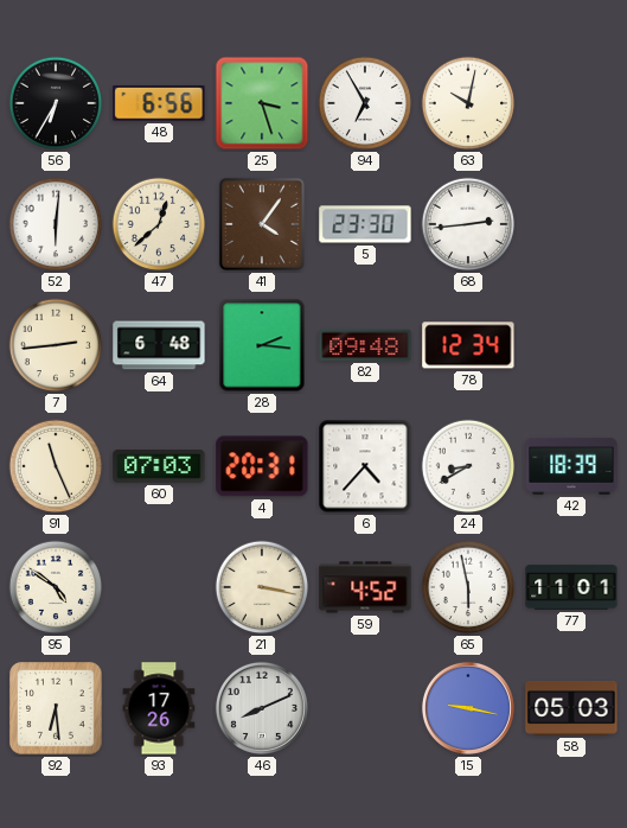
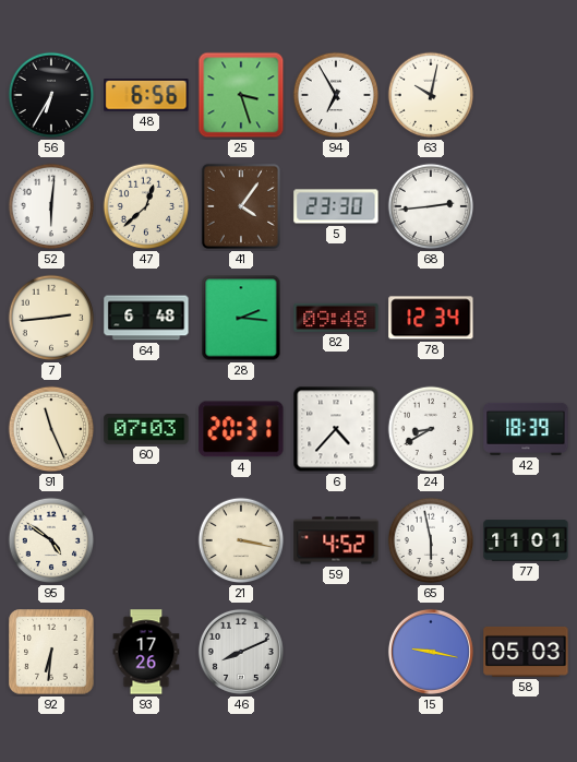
92: 6:29 -> 6:31 (51, 652)
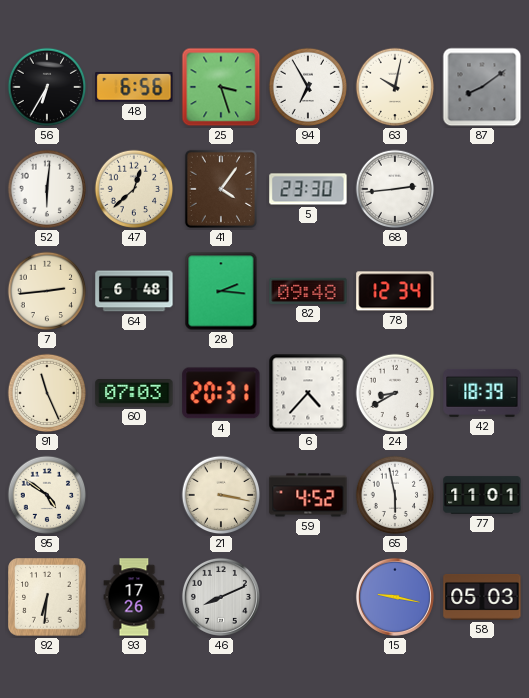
87: none -> 8:09 (482, 87)
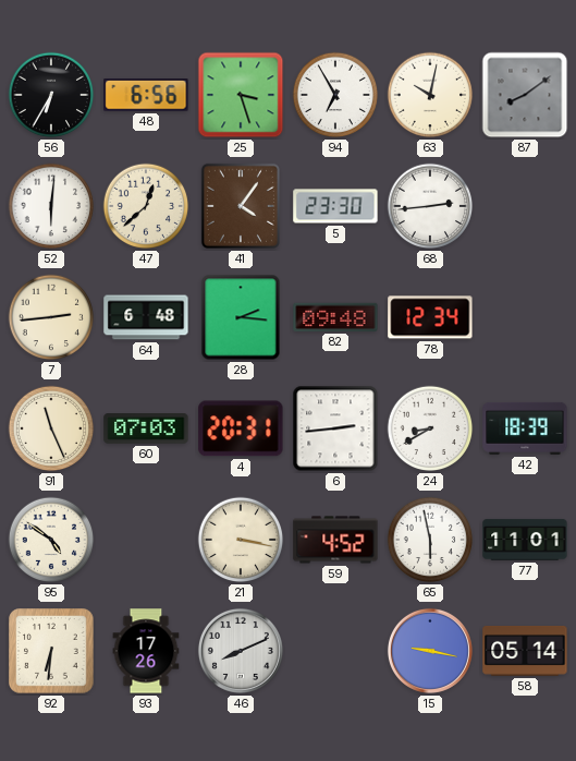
6: 4:37 -> 2:44 (335, 428)
58: 05:03 -> 05:14 (525, 652)
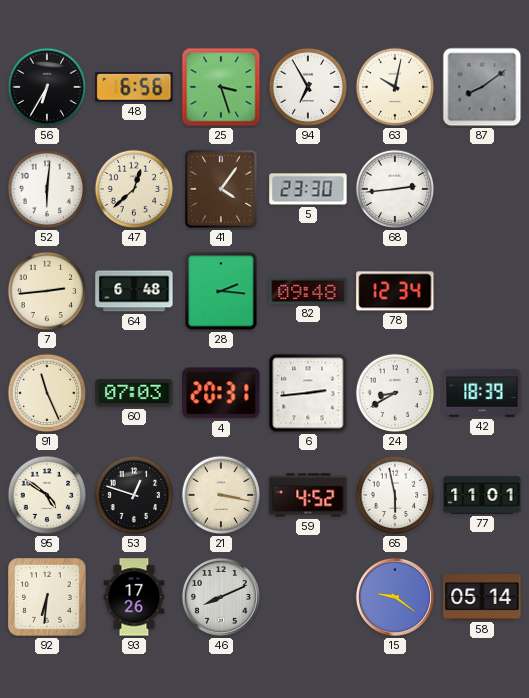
53: none -> 12:48 (134, 495)
15: 9:17 -> 9:21 (395, 597)
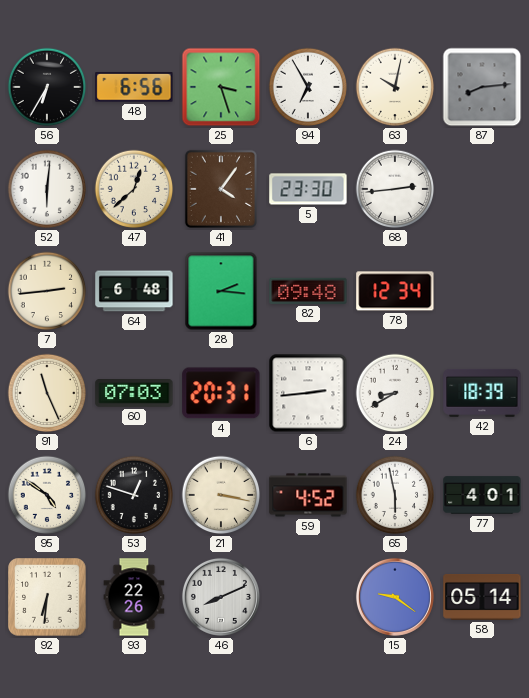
87: 8:09 -> 8:14 (482, 87)
77: 11:01 -> 4:01 (482, 495)
93: 17:26 -> 22:26 (134, 597)
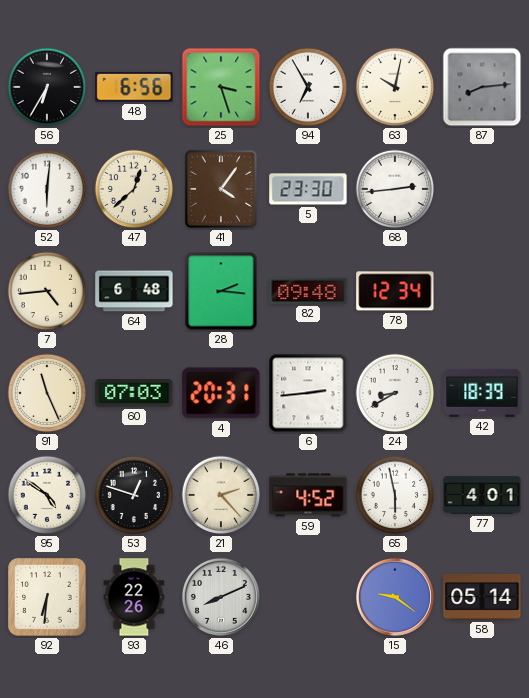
7: 2:44 -> 4:44 (47, 291)
21: 3:17 -> 2:23 (221, 495)
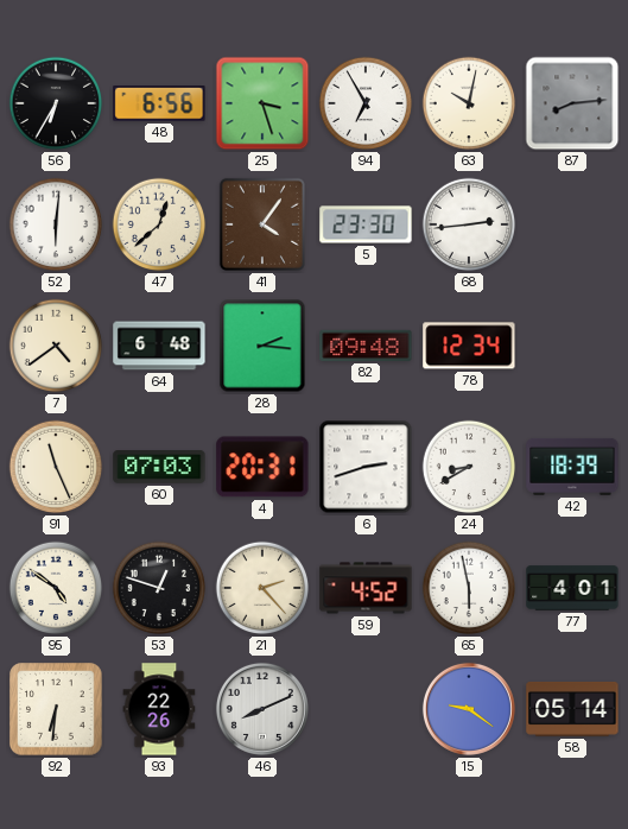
7: 4:44 -> 4:39 (56, 346)
6: 2:44 -> 2:42 (366, 467)
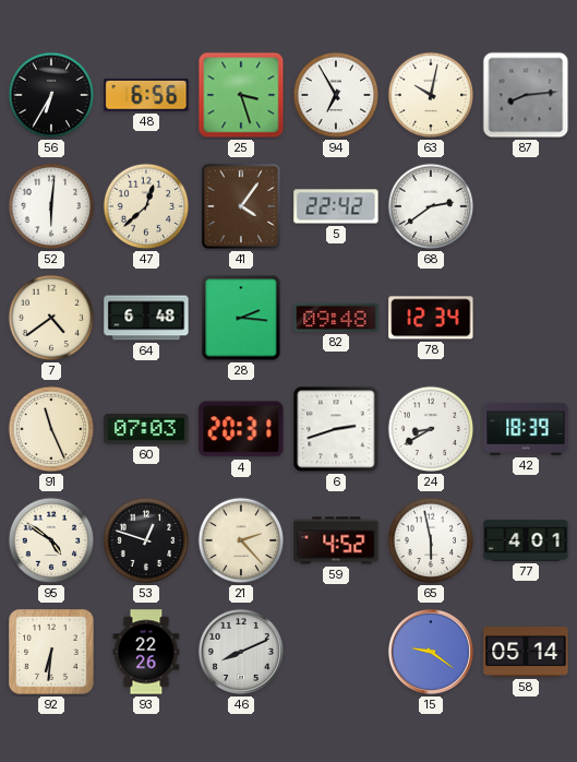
5: 23:30 -> 22:42 (336, 206)
68: 2:44 -> 2:39 (431, 206)
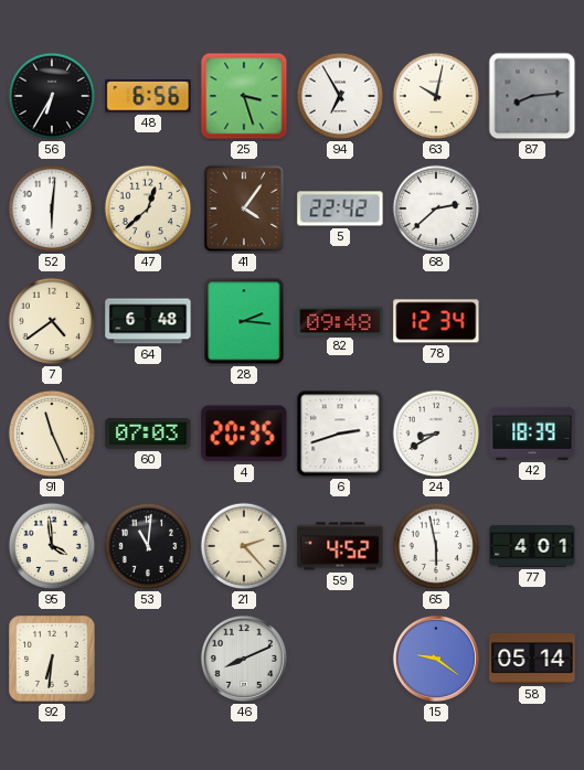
68: 2:39 -> 2:38 (436, 208)
4: 20:31 -> 20:35 (244, 434)
95: 4:51 -> 3:59 (52, 546)
53: 12:48 -> 11:01 (148, 546)
93: 22:26 -> none (146, 652)
